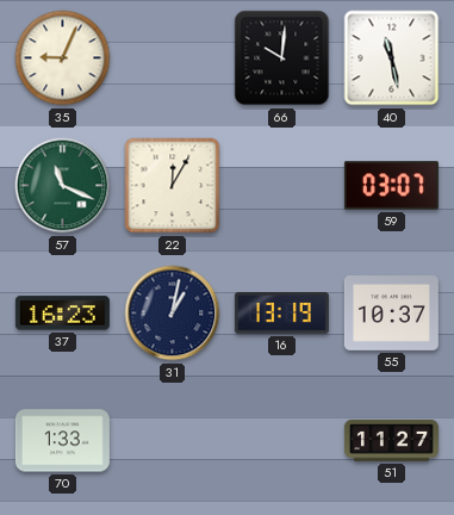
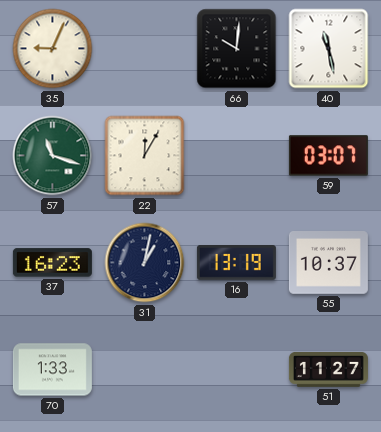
57: 11:19 -> 11:18 (53, 156)
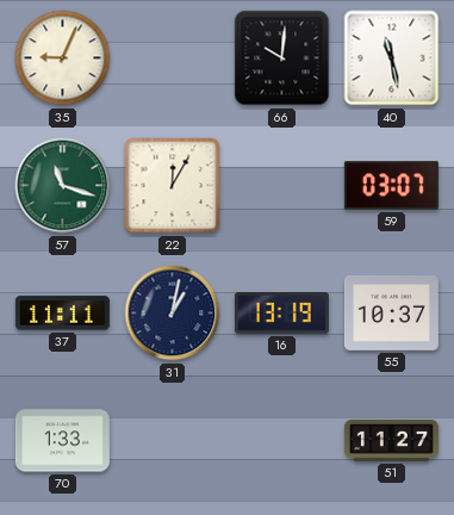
37: 16:23 -> 11:11 (62, 314)
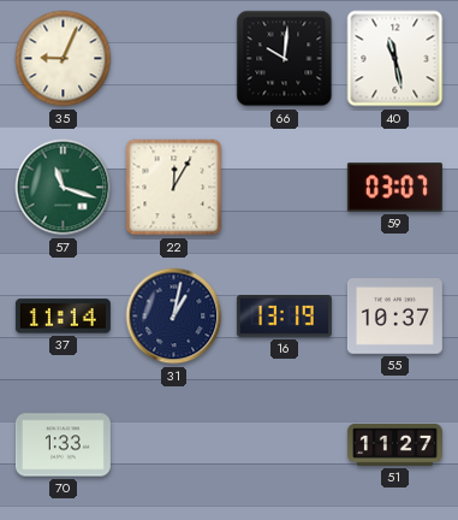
37: 11:11 -> 11:14 (63, 317)
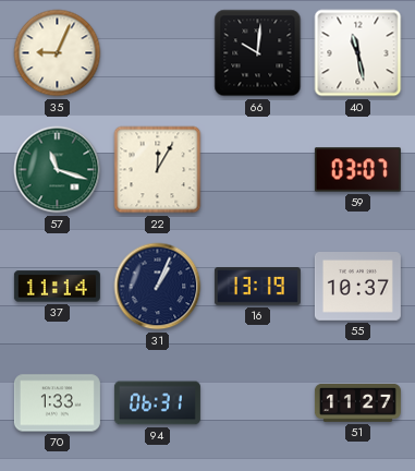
31: 1:02 -> 1:04 (158, 287)
94: none -> 06:31 (157, 403)
